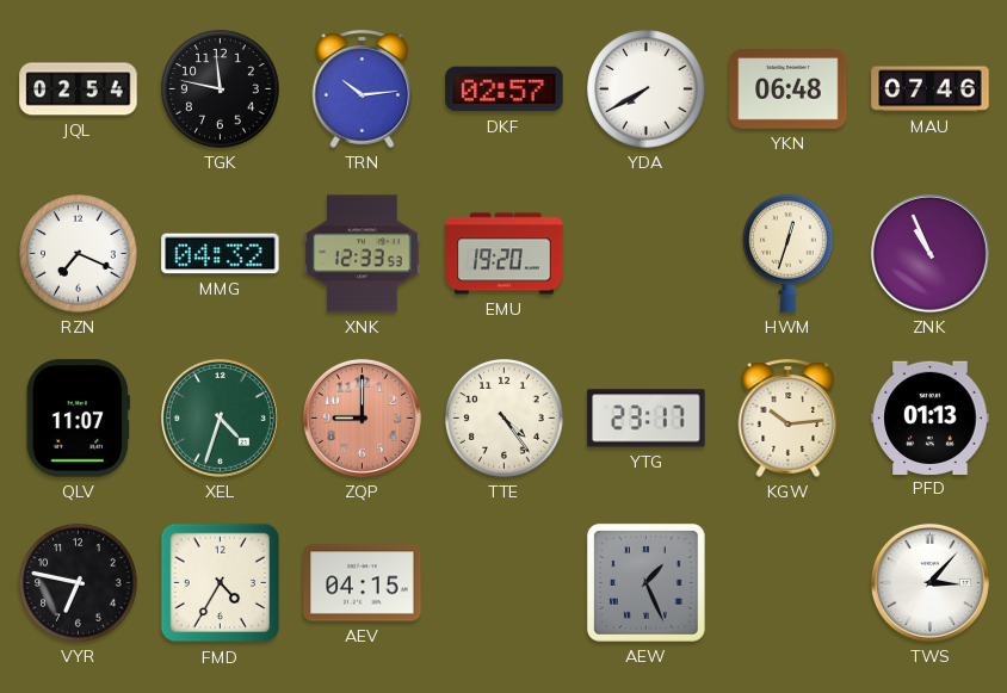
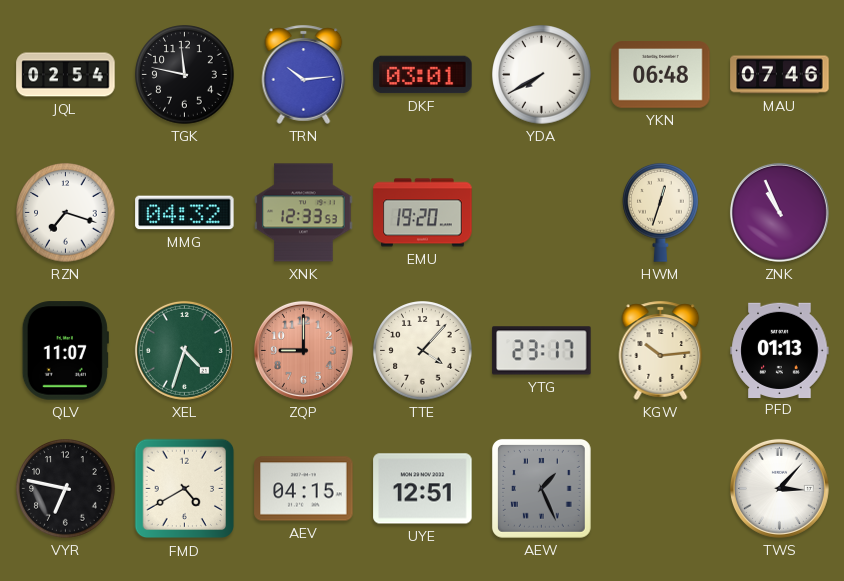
DKF: 02:57 -> 03:01 (423, 75)
RZN: 7:19 -> 7:18 (66, 213)
TTE: 4:24 -> 4:07 (423, 351)
FMD: 4:35 -> 4:40 (185, 489)
UYE: none -> 12:51 (423, 489)
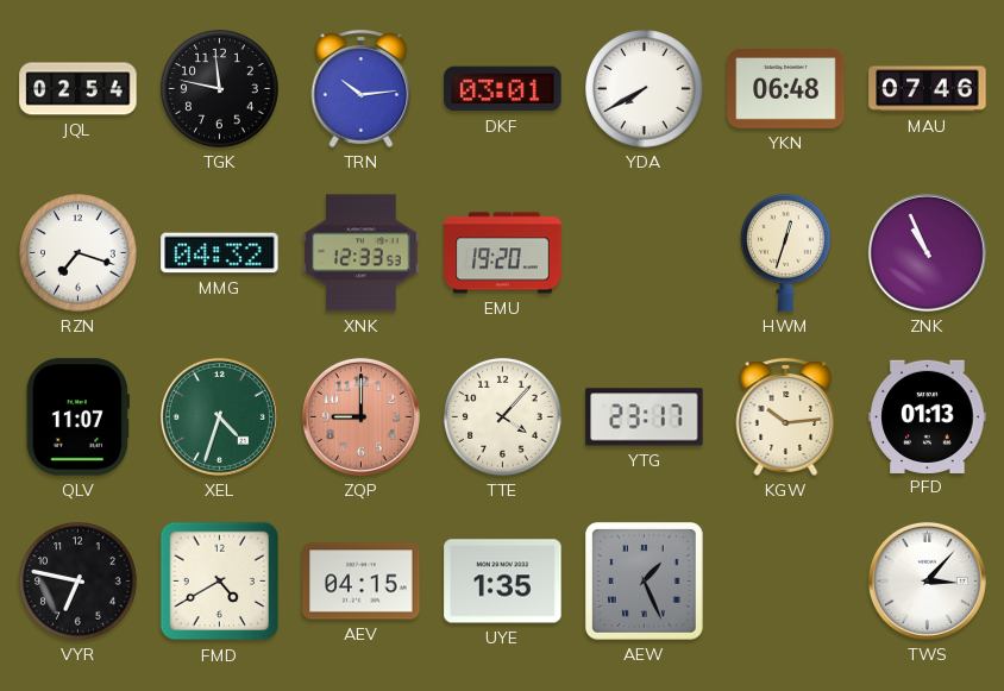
UYE: 12:51 -> 1:35 (503, 582)
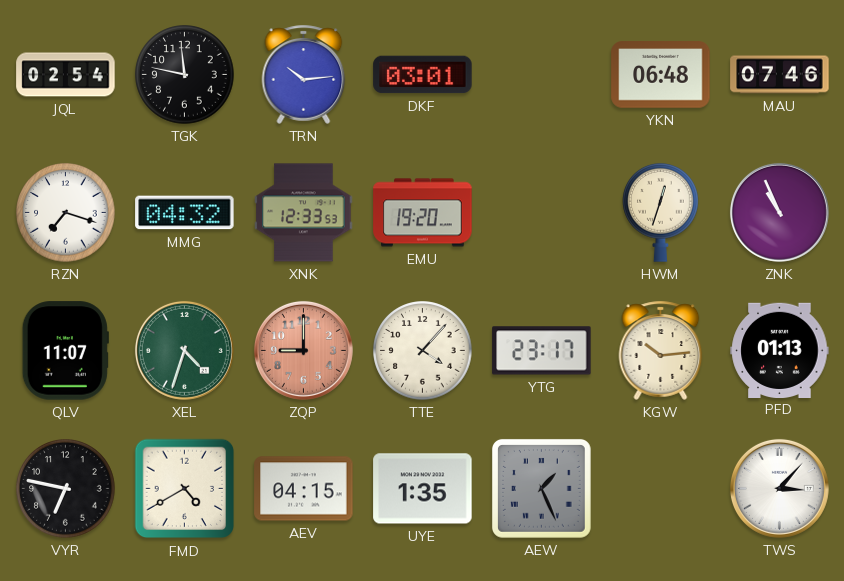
YDA: 7:40 -> none (645, 89)
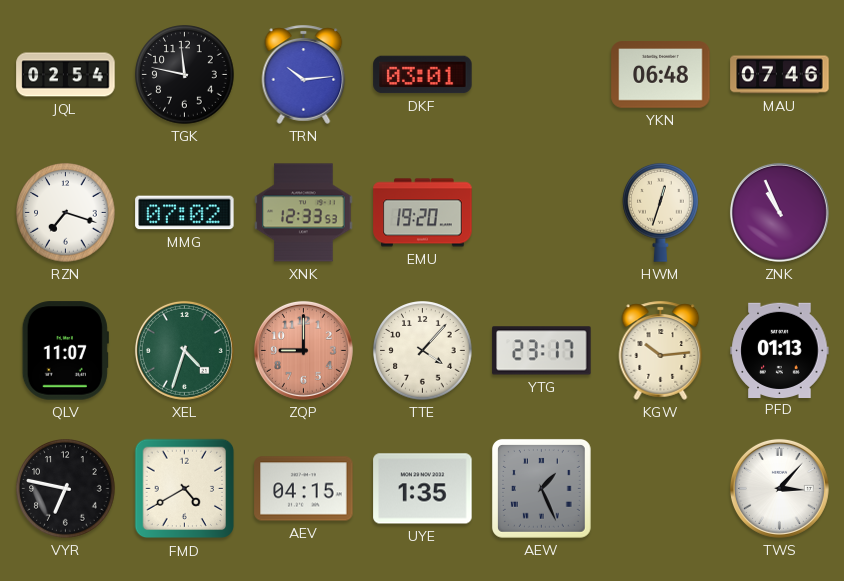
MMG: 04:32 -> 07:02 (185, 213)
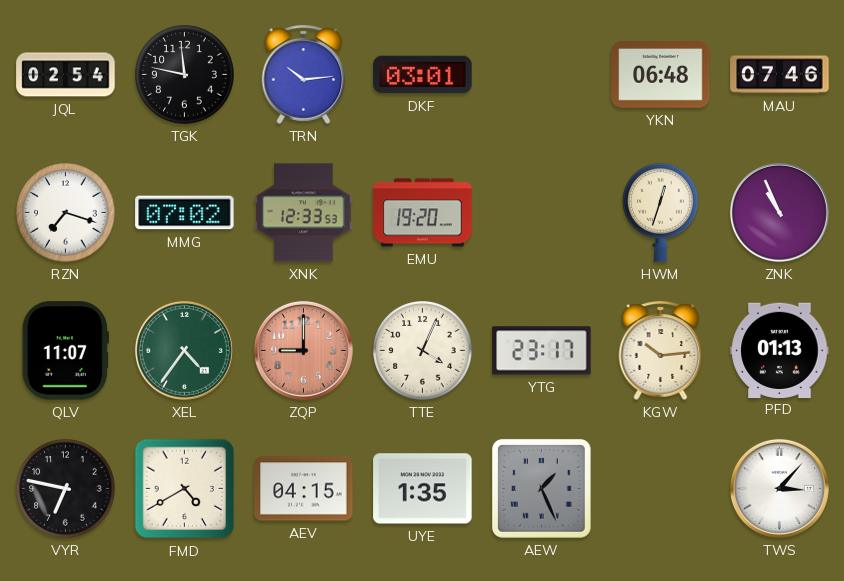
XEL: 4:33 -> 4:36 (184, 350)
TTE: 4:07 -> 4:04 (423, 351)
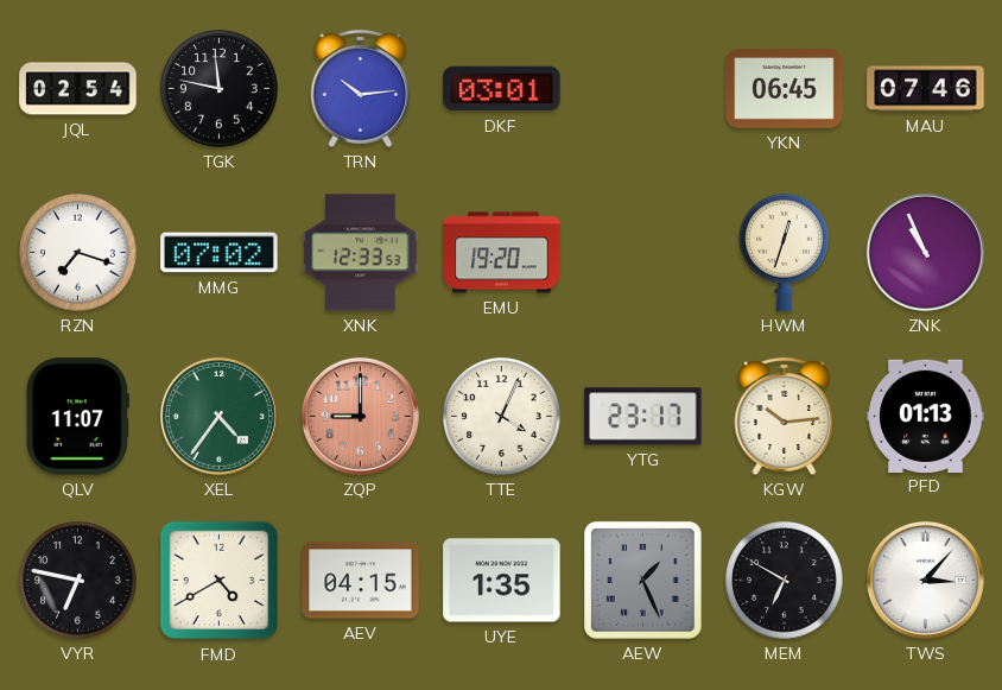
YKN: 06:48 -> 06:45 (785, 89)
MEM: none -> 6:50 (785, 581)
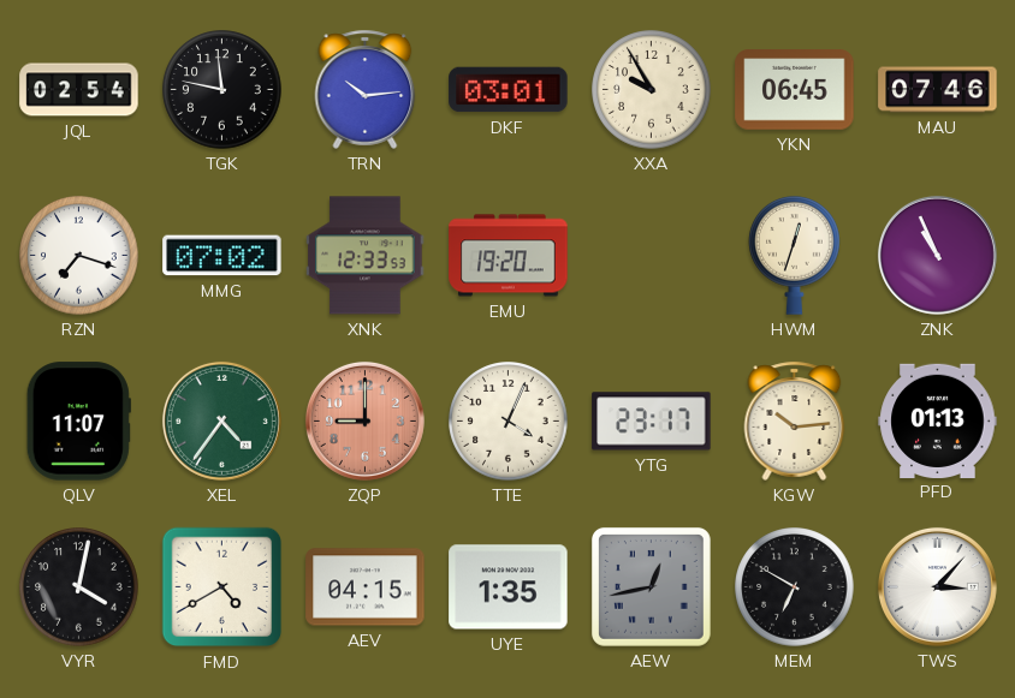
XXA: none -> 9:55 (652, 90)
VYR: 6:47 -> 4:02 (79, 587)
AEW: 1:26 -> 12:43 (651, 586)
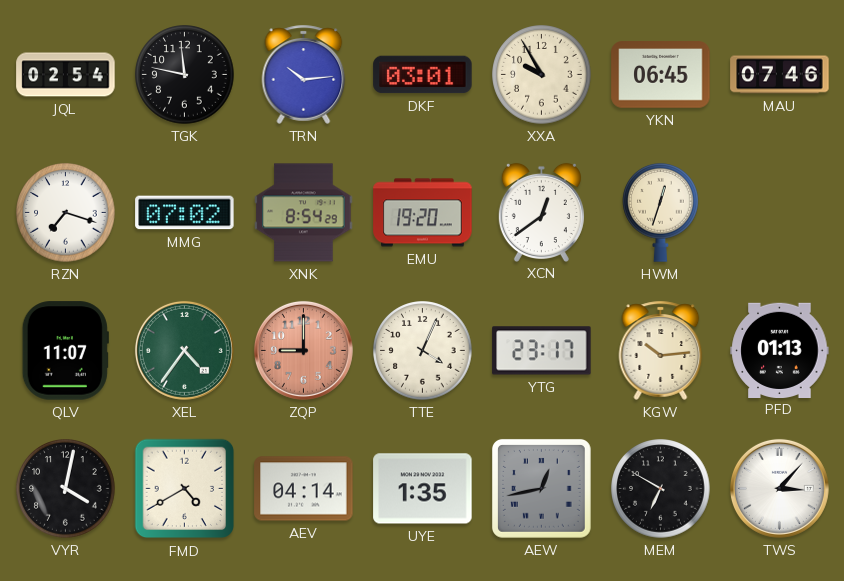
XNK: 12:33 -> 8:54 (304, 213)
XCN: none -> 12:39 (541, 212)
ZNK: 10:56 -> none (937, 255)
AEV: 04:15 -> 04:14 (304, 489)
